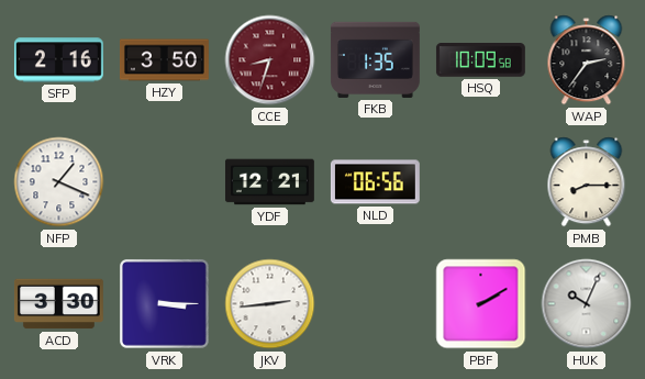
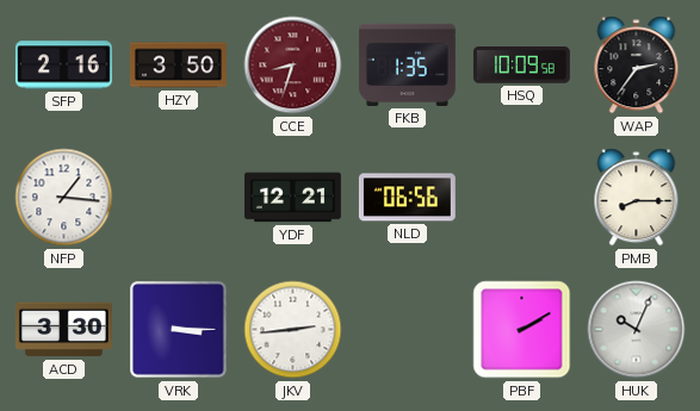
NFP: 1:19 -> 1:16 (64, 198)
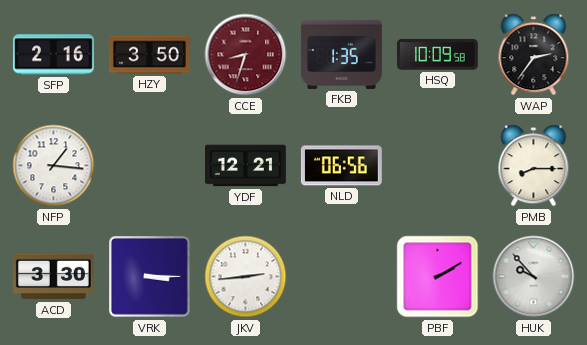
HUK: 10:04 -> 9:53 (534, 277)
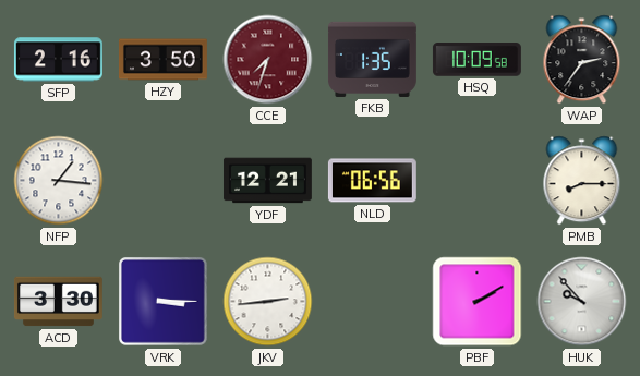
CCE: 8:33 -> 7:33 (268, 60)
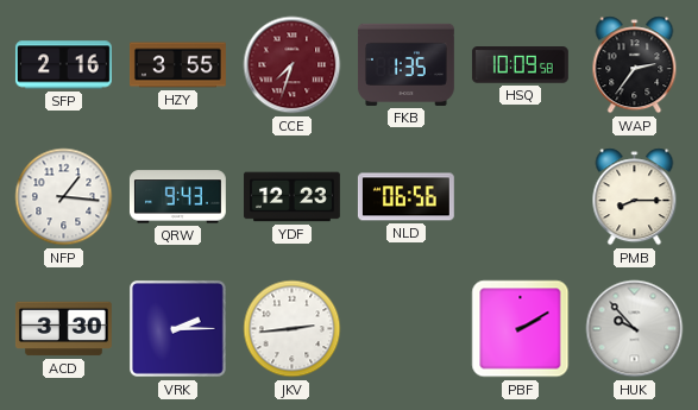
HZY: 3:50 -> 3:55 (178, 65)
QRW: none -> 9:43 (177, 197)
YDF: 12:21 -> 12:23 (291, 197)
VRK: 3:15 -> 2:15 (178, 329)
